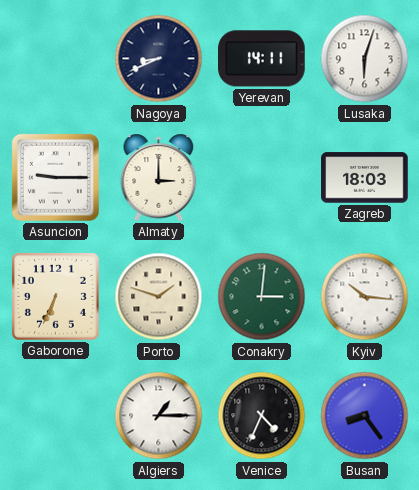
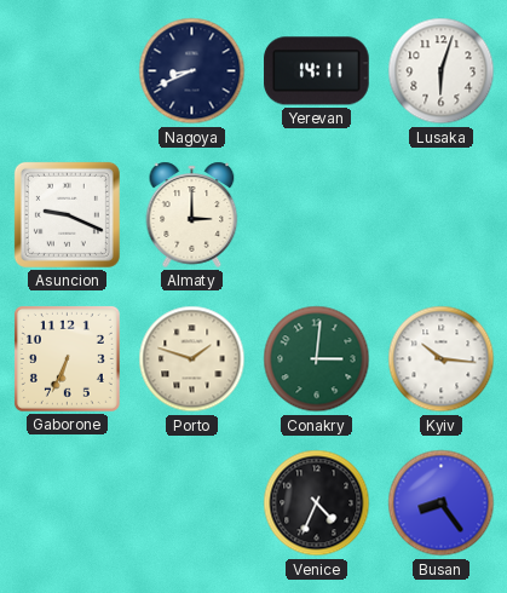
Asuncion: 9:15 -> 9:19 (67, 214)
Zagreb: 18:03 -> none (365, 178)
Algiers: 1:15 -> none (159, 416)
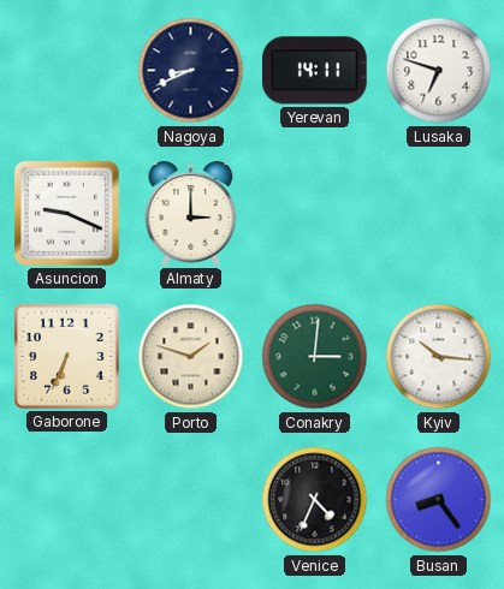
Lusaka: 6:03 -> 6:48 (439, 71)
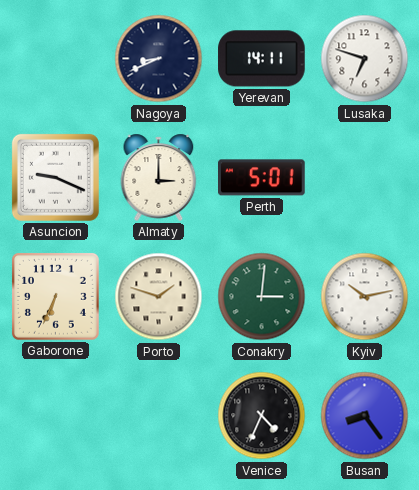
Perth: none -> 5:01 (262, 178)
Kyiv: 10:16 -> 10:13 (365, 297)
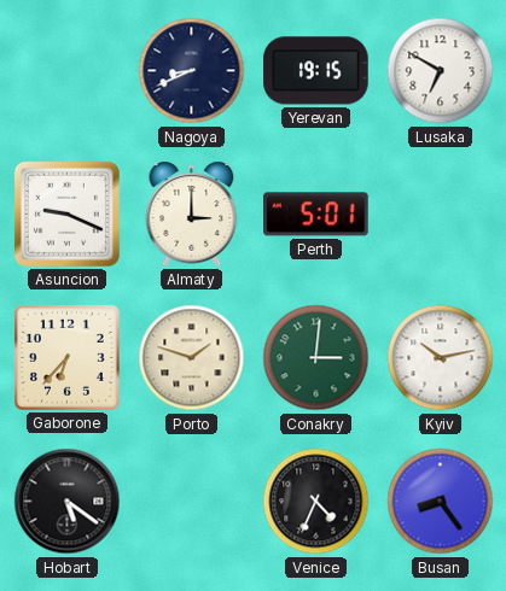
Yerevan: 14:11 -> 19:15 (316, 71)
Lusaka: 6:48 -> 6:50 (441, 71)
Gaborone: 6:34 -> 6:37 (66, 357)
Hobart: none -> 5:21 (68, 502)
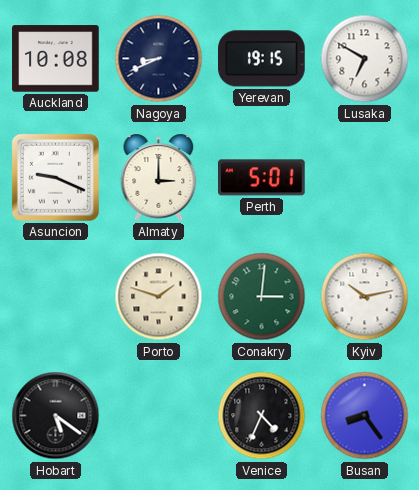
Auckland: none -> 10:08 (56, 59)
Gaborone: 6:37 -> none (66, 357)
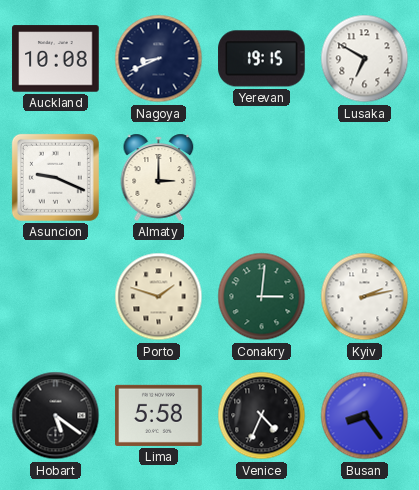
Perth: 5:01 -> none (262, 178)
Kyiv: 10:13 -> 2:13 (365, 297)
Lima: none -> 5:58 (159, 415)
